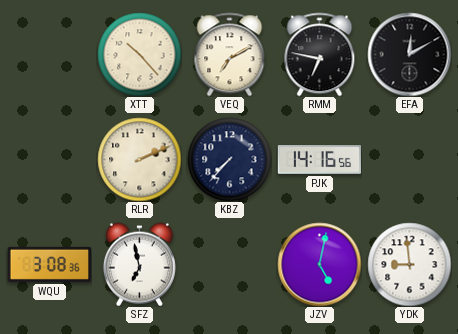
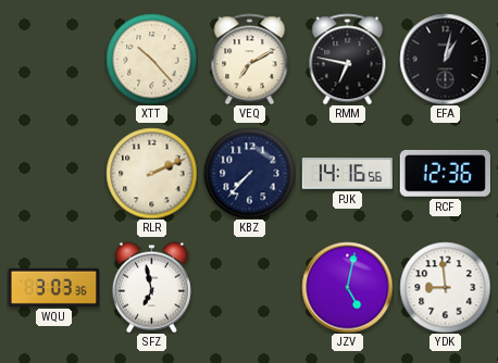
EFA: 12:10 -> 1:02 (445, 59)
RCF: none -> 12:36 (445, 173)
WQU: 3:08 -> 3:03 (53, 287)
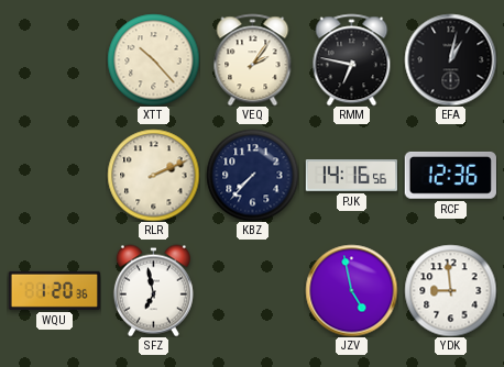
VEQ: 7:10 -> 2:06 (253, 59)
WQU: 3:03 -> 1:20 (54, 290)
JZV: 5:02 -> 4:58 (351, 290)
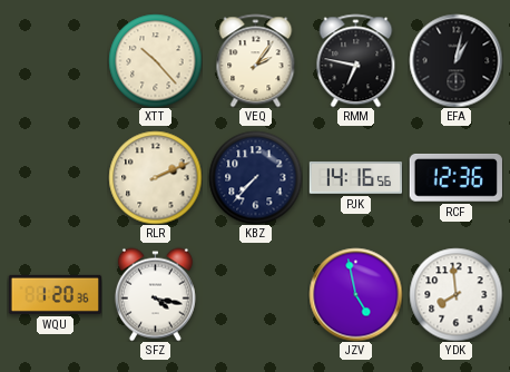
SFZ: 6:58 -> 4:17 (155, 294)
YDK: 8:59 -> 7:59 (455, 294)
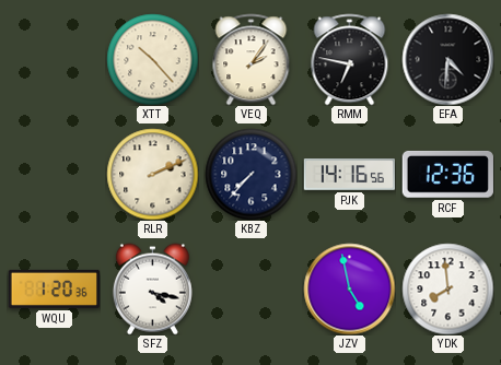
EFA: 1:02 -> 4:31 (447, 59)
